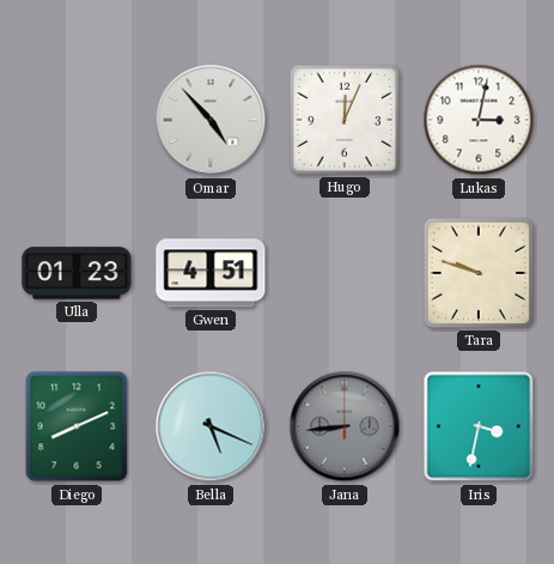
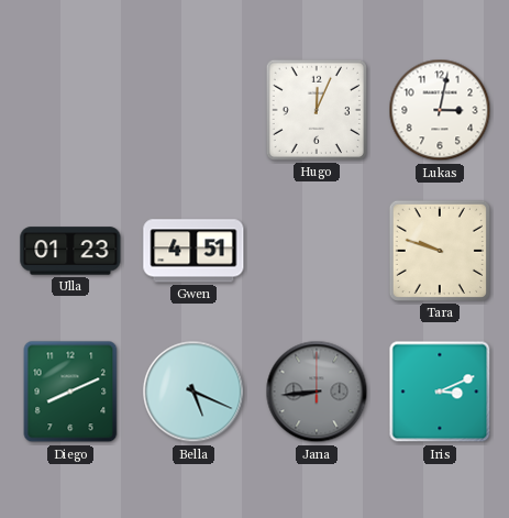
Omar: 4:53 -> none (211, 120)
Iris: 3:32 -> 3:11 (440, 392)
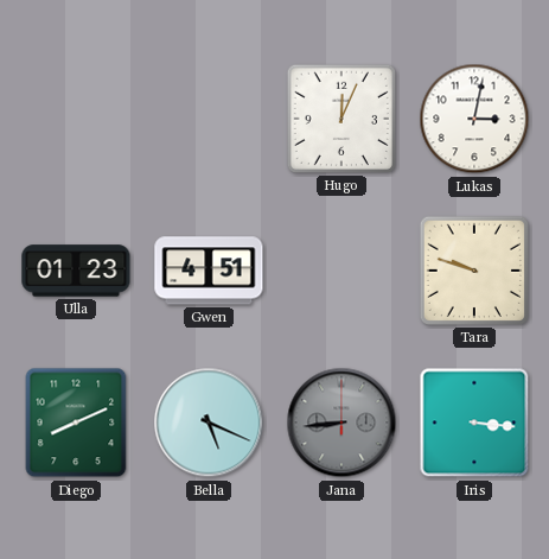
Iris: 3:11 -> 3:16 (474, 423)
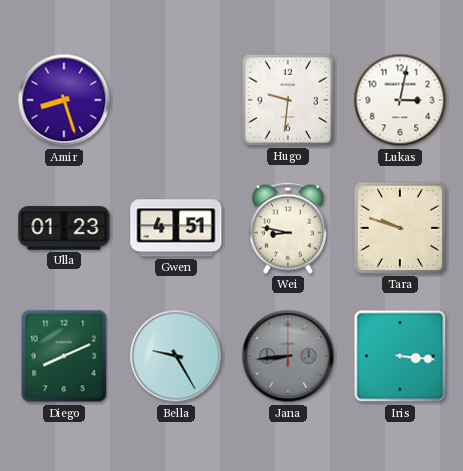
Amir: none -> 8:27 (64, 100)
Hugo: 12:04 -> 9:31 (288, 100)
Wei: none -> 8:47 (288, 228)
Bella: 5:19 -> 9:25 (176, 356)
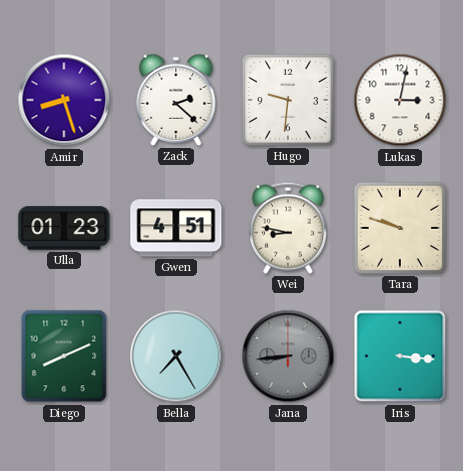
Zack: none -> 2:22 (176, 100)
Bella: 9:25 -> 7:25 (176, 356)
